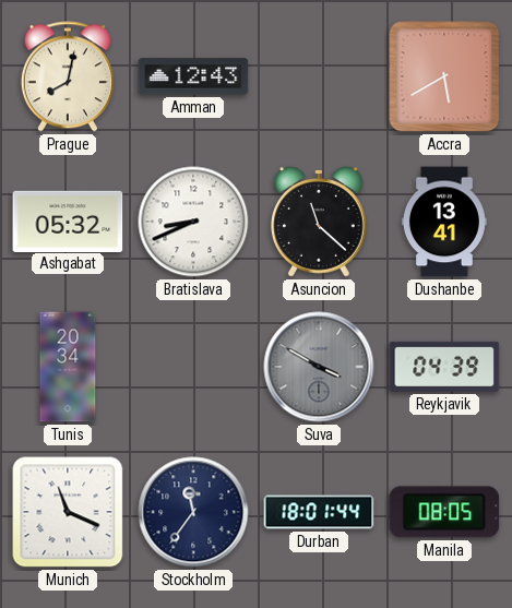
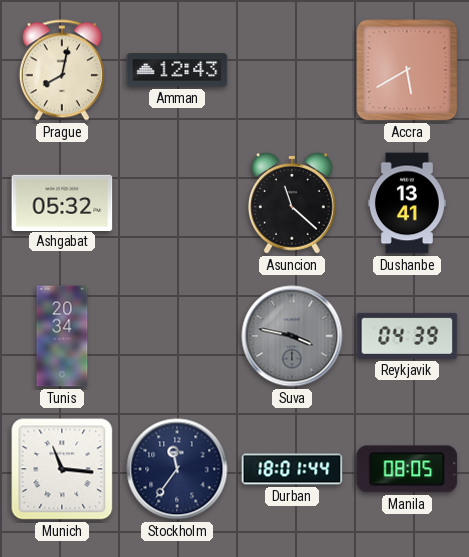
Bratislava: 8:41 -> none (193, 222)
Suva: 3:50 -> 3:47 (292, 336)
Munich: 11:19 -> 11:16 (62, 469)
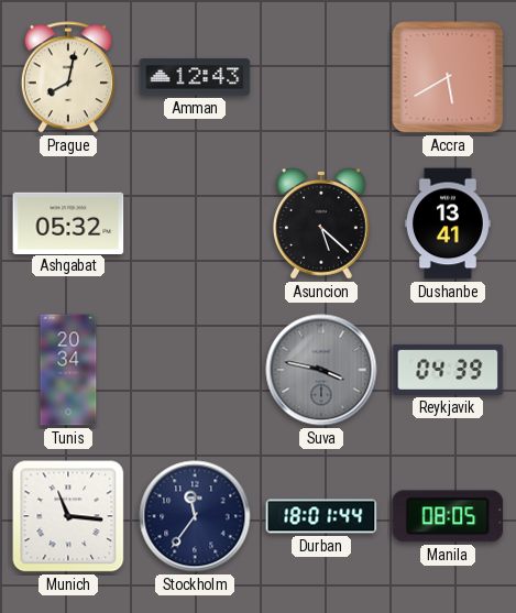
Asuncion: 11:22 -> 5:22 (321, 225)
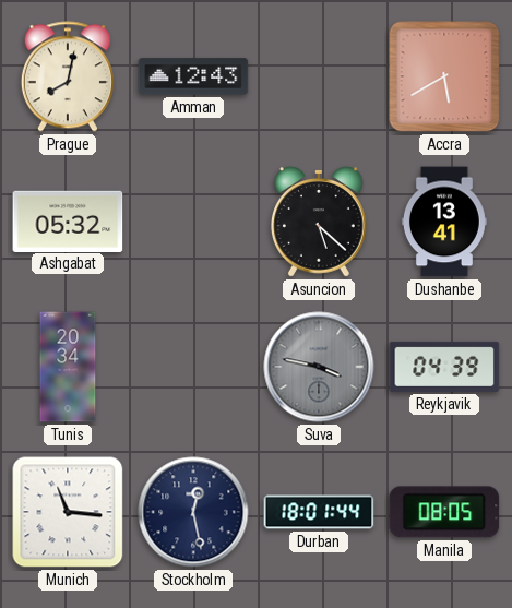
Stockholm: 11:36 -> 12:28 (193, 512)
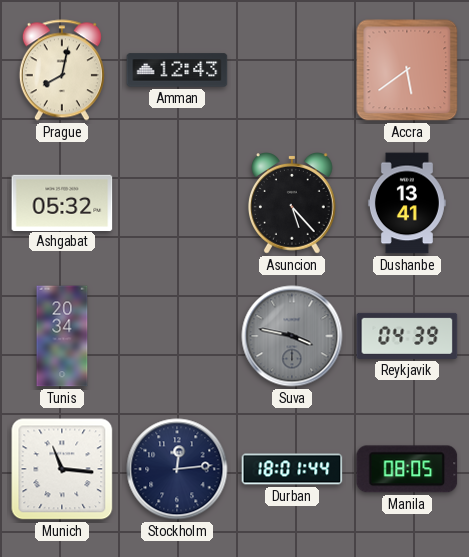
Accra: 5:40 -> 5:39 (407, 70)
Asuncion: 5:22 -> 5:23 (292, 204)
Stockholm: 12:28 -> 12:14 (177, 469)
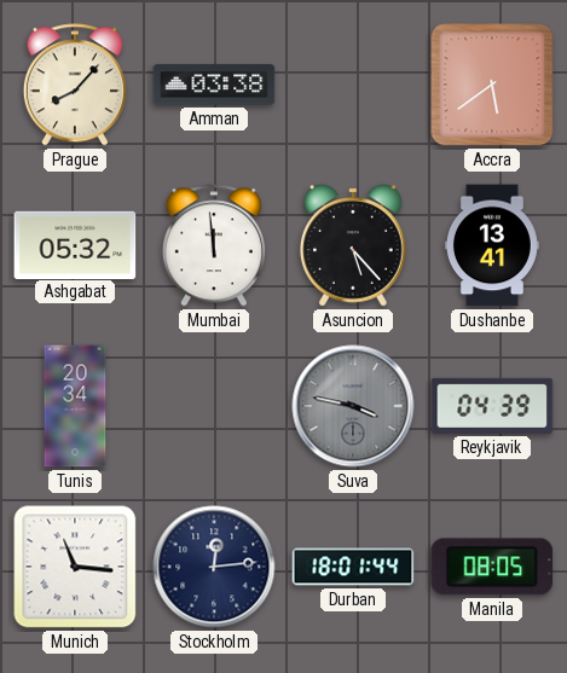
Prague: 8:02 -> 8:07 (75, 85)
Amman: 12:43 -> 03:38 (214, 85)
Mumbai: none -> 11:59 (214, 245)
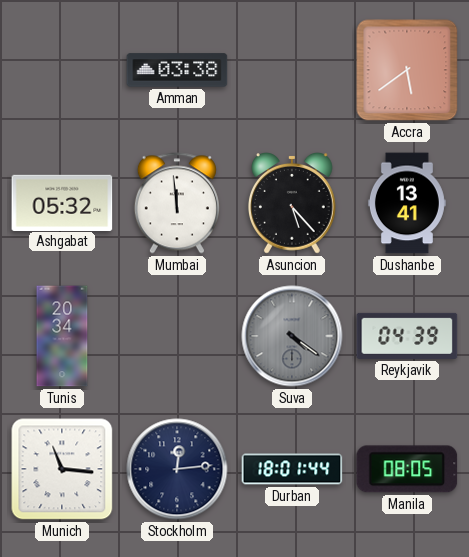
Prague: 8:07 -> none (75, 85)
Suva: 3:47 -> 4:21 (292, 336)
